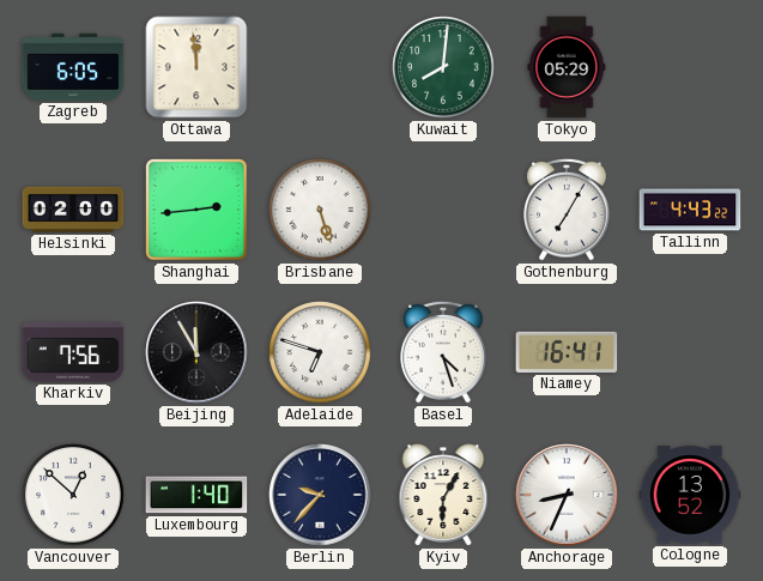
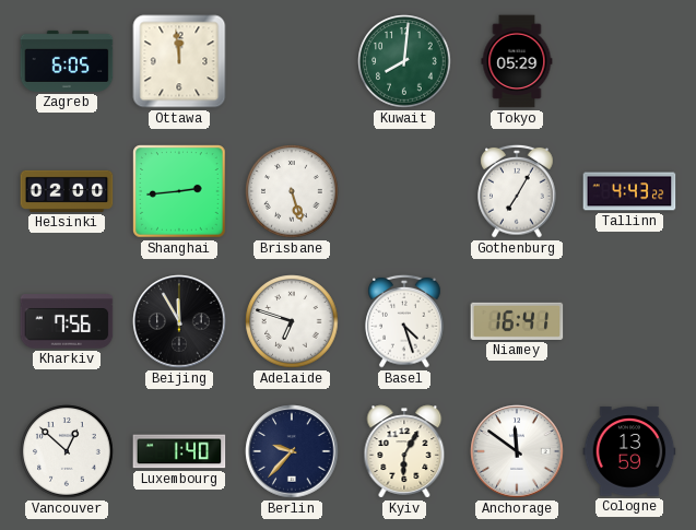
Anchorage: 8:34 -> 11:51 (517, 451)
Cologne: 13:52 -> 13:59 (629, 451)
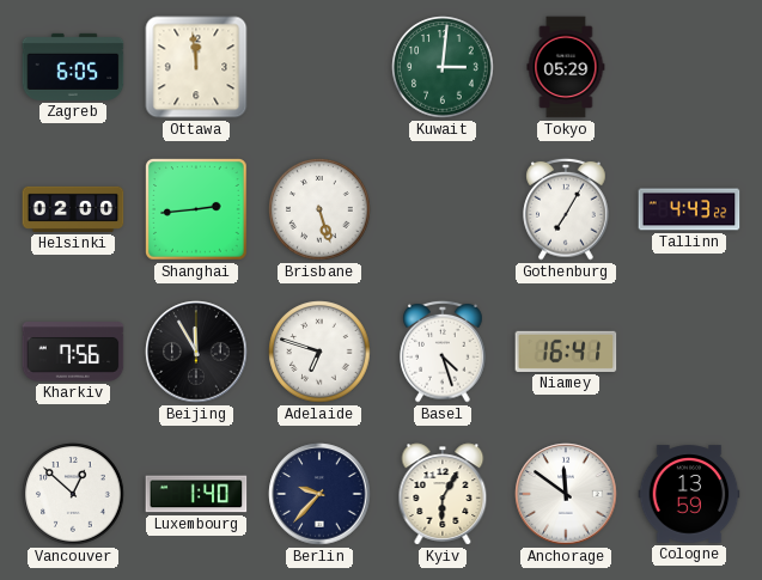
Kuwait: 8:01 -> 3:01 (443, 67)
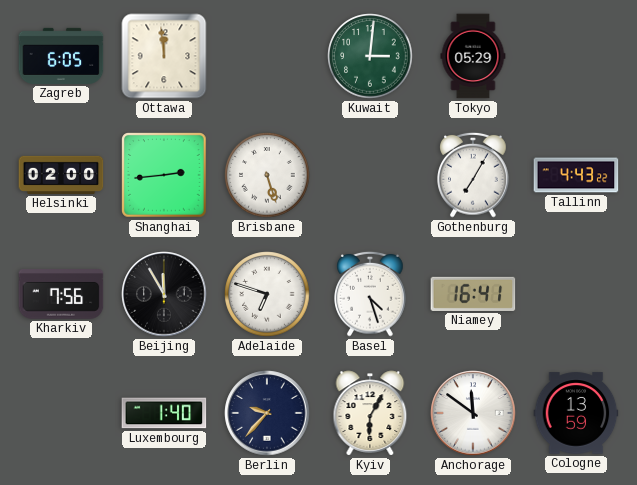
Vancouver: 12:52 -> none (73, 494)
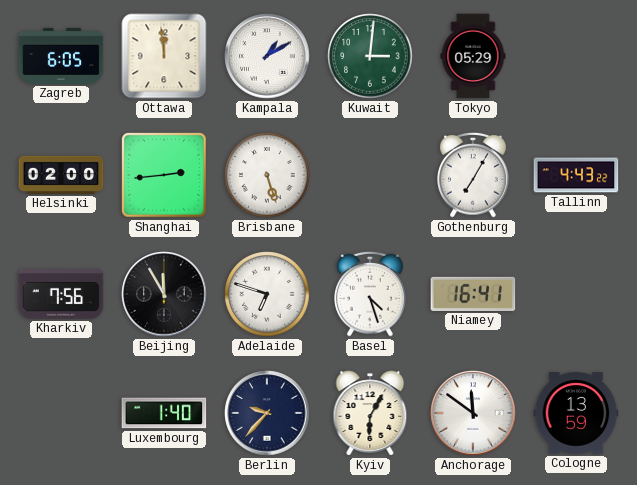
Kampala: none -> 1:10 (267, 56)
